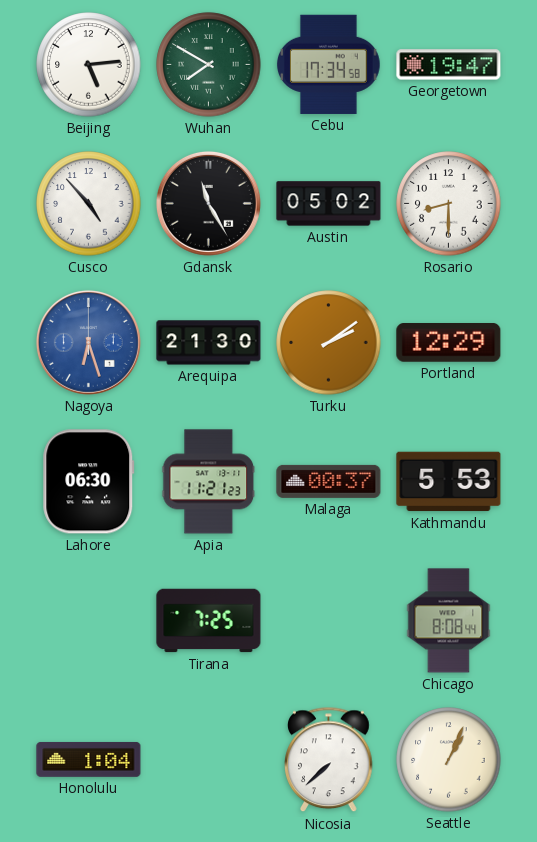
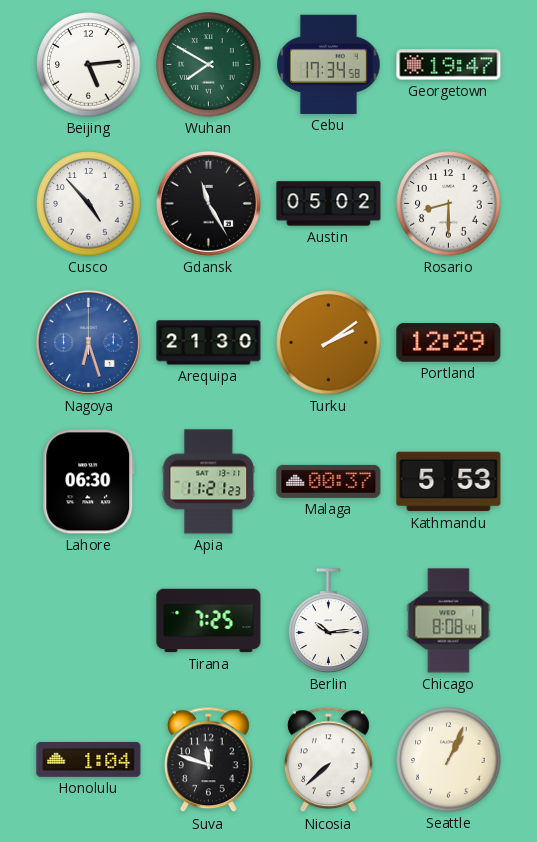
Berlin: none -> 10:14 (329, 621)
Suva: none -> 11:48 (209, 760)
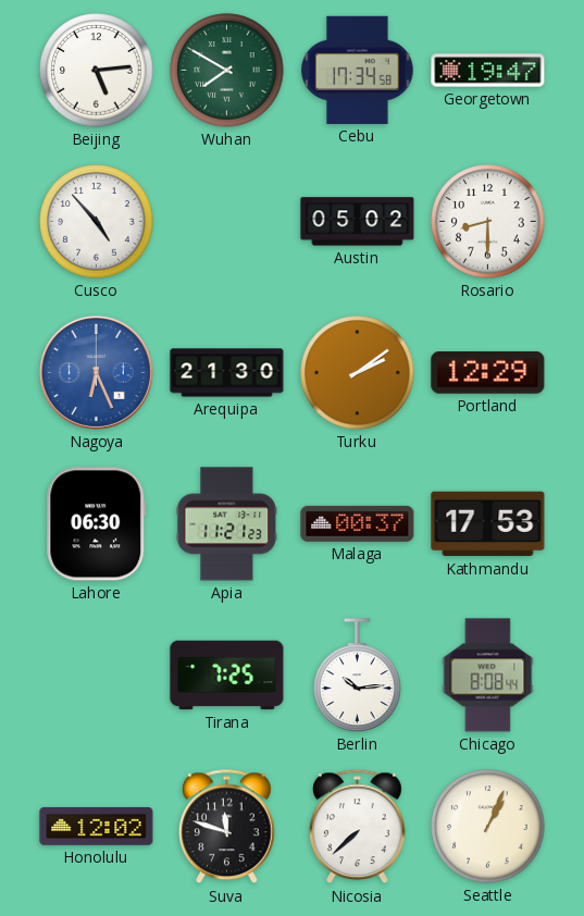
Gdansk: 11:25 -> none (208, 203)
Nagoya: 6:27 -> 6:26 (96, 372)
Kathmandu: 5:53 -> 17:53 (488, 524)
Honolulu: 1:04 -> 12:02 (97, 826)
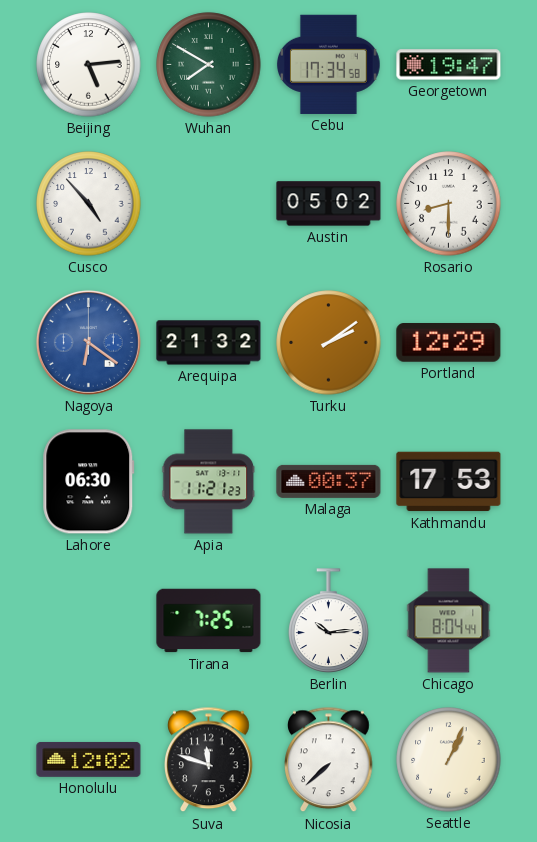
Nagoya: 6:26 -> 6:21 (88, 342)
Arequipa: 21:30 -> 21:32 (209, 343)
Chicago: 8:08 -> 8:04 (449, 621)
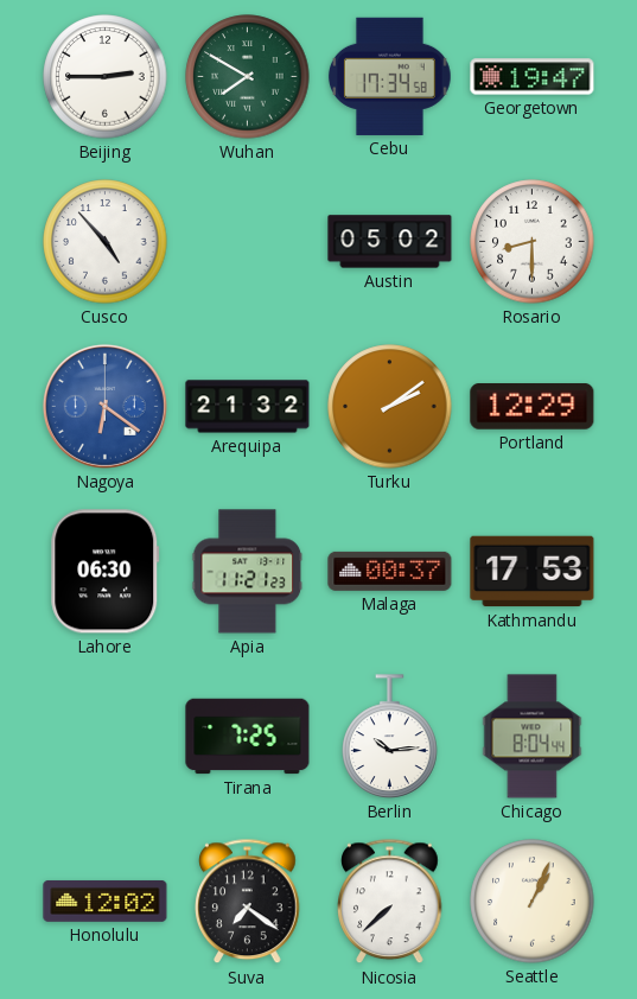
Beijing: 5:14 -> 2:45 (106, 77)
Suva: 11:48 -> 7:21 (248, 902)
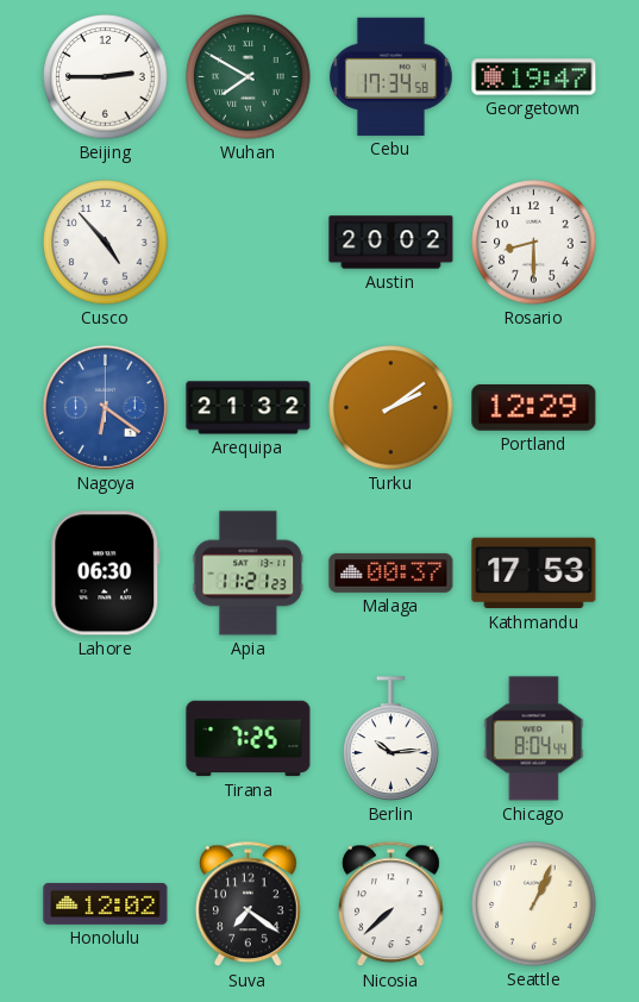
Austin: 05:02 -> 20:02 (391, 243)
